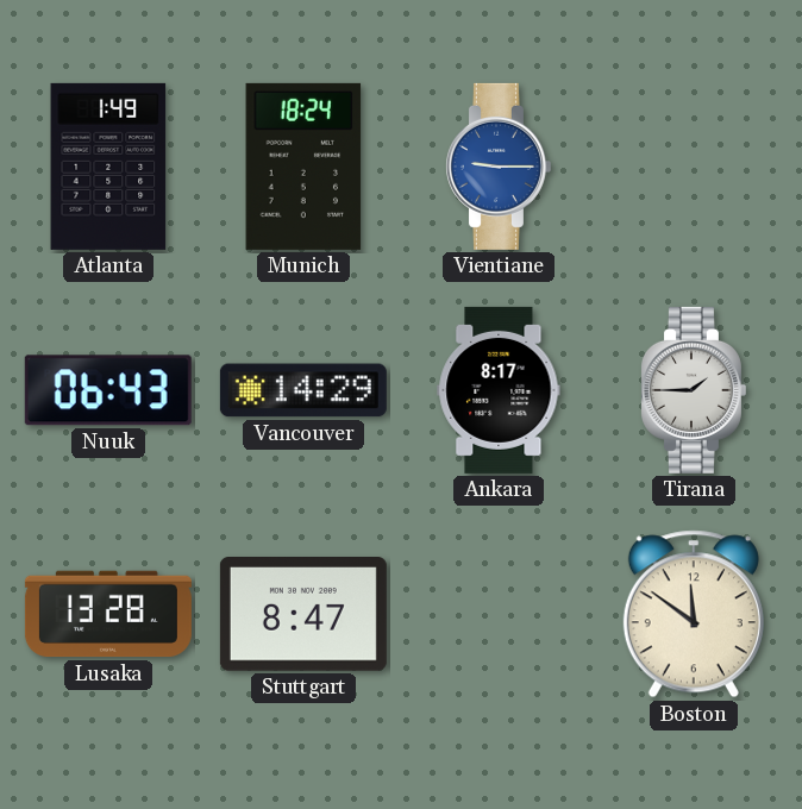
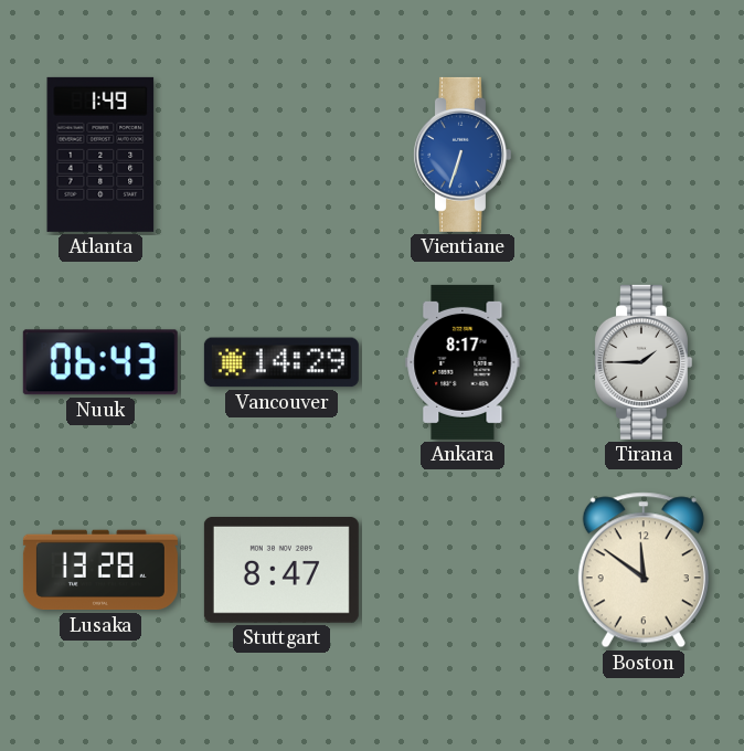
Munich: 18:24 -> none (303, 167)
Vientiane: 9:15 -> 6:33 (461, 155)
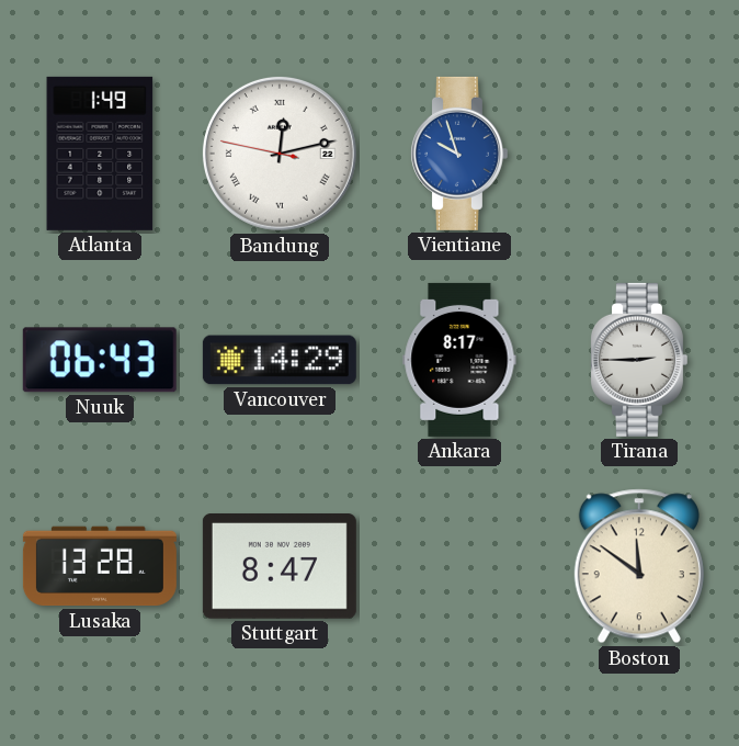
Bandung: none -> 12:12 (280, 154)
Vientiane: 6:33 -> 9:57 (458, 154)
Tirana: 1:45 -> 2:45 (638, 360)
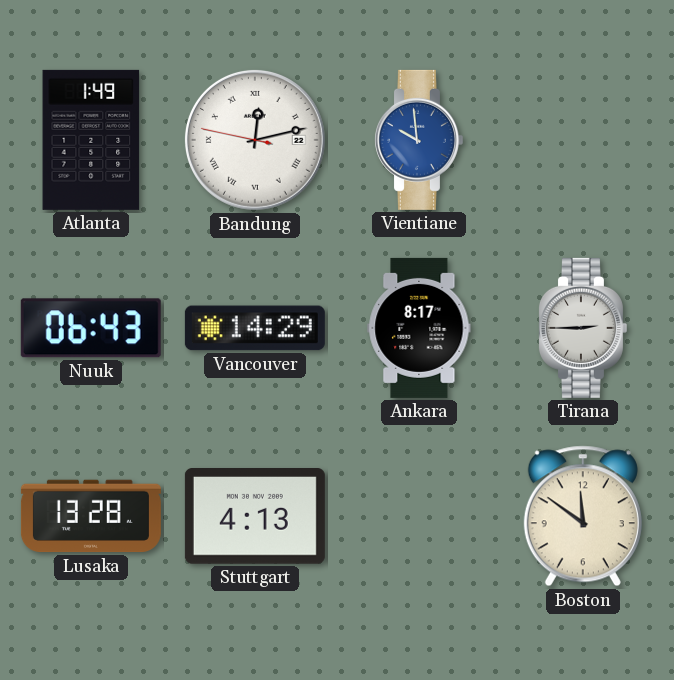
Vientiane: 9:57 -> 9:59 (418, 140)
Stuttgart: 8:47 -> 4:13 (255, 517)
